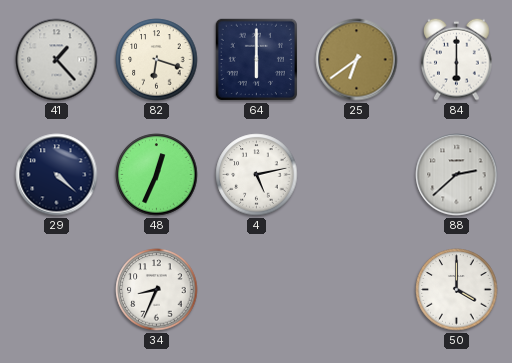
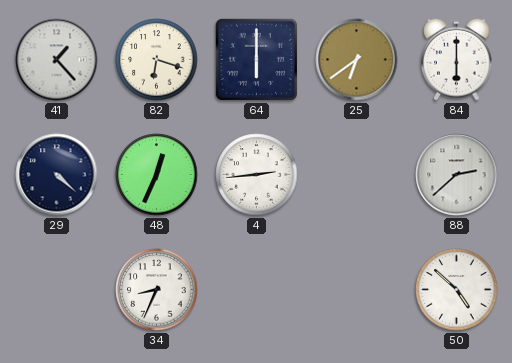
4: 5:13 -> 2:44 (257, 175)
50: 4:00 -> 4:52 (457, 290)
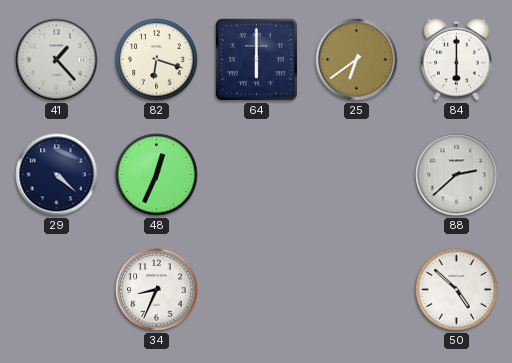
4: 2:44 -> none (257, 175)
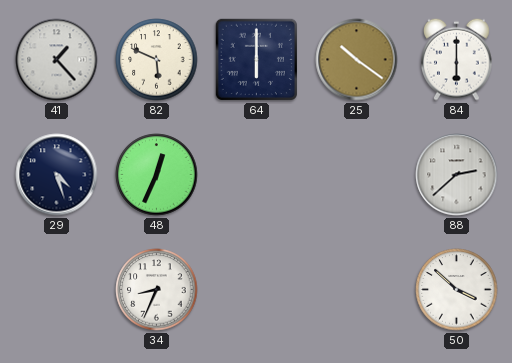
82: 6:18 -> 5:49 (157, 60)
25: 6:39 -> 10:21 (357, 60)
29: 4:22 -> 4:27 (57, 175)
50: 4:52 -> 3:52 (457, 290)
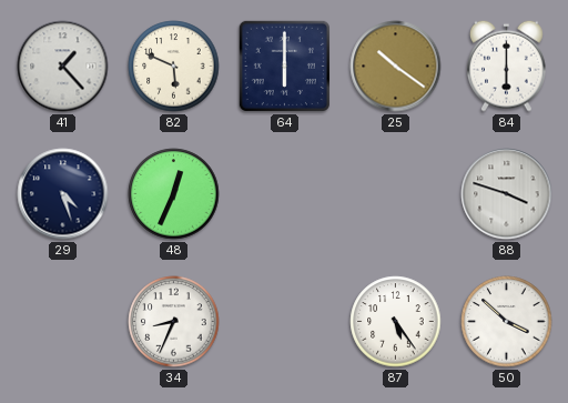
88: 2:38 -> 3:48 (507, 194)
87: none -> 5:24 (396, 322)
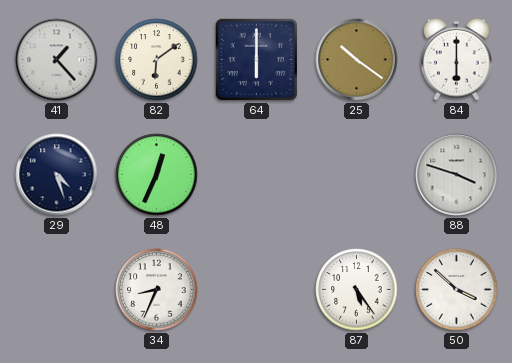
82: 5:49 -> 6:09 (157, 60)
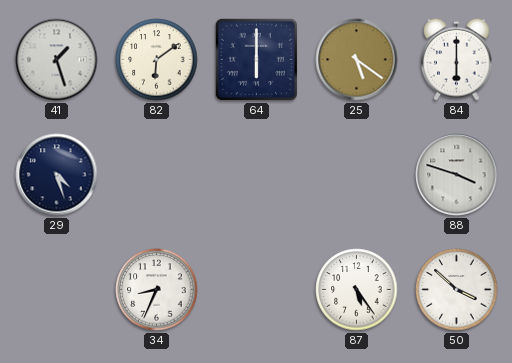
41: 1:23 -> 1:27 (57, 60)
25: 10:21 -> 5:21 (357, 60)
48: 12:34 -> none (157, 175)
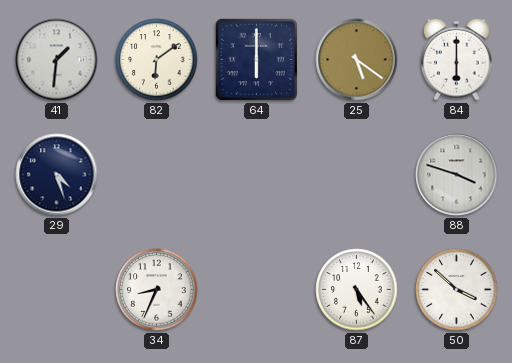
41: 1:27 -> 1:31 (57, 60)
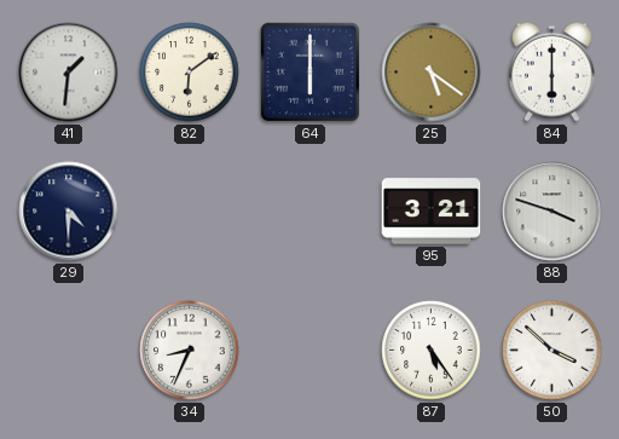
29: 4:27 -> 4:30 (69, 212)
95: none -> 3:21 (432, 212)
